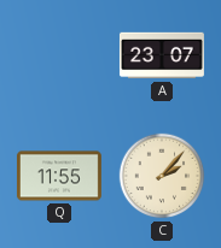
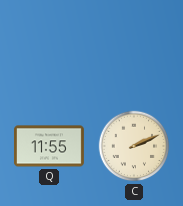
A: 23:07 -> none (162, 55)
C: 2:07 -> 2:11 (134, 146)
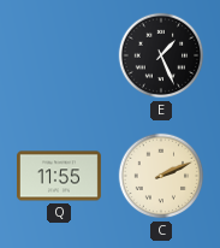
E: none -> 1:26 (161, 55)
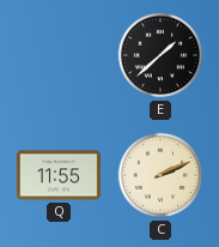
E: 1:26 -> 1:38 (160, 55)
